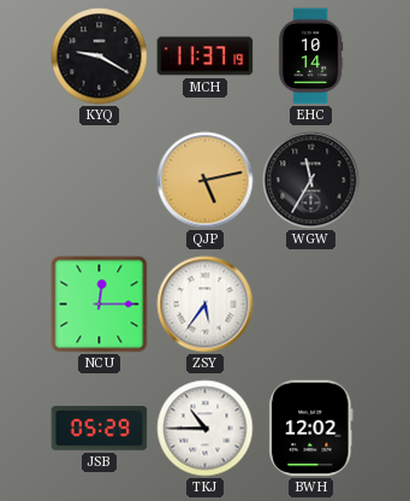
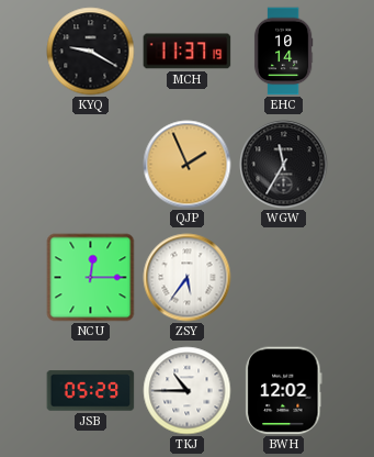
QJP: 5:13 -> 1:56 (188, 165)
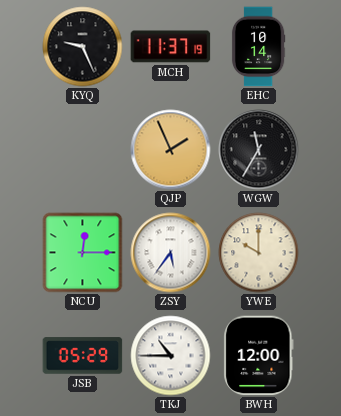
KYQ: 9:20 -> 9:26 (83, 47)
YWE: none -> 10:00 (259, 253)
BWH: 12:02 -> 12:00 (259, 356)
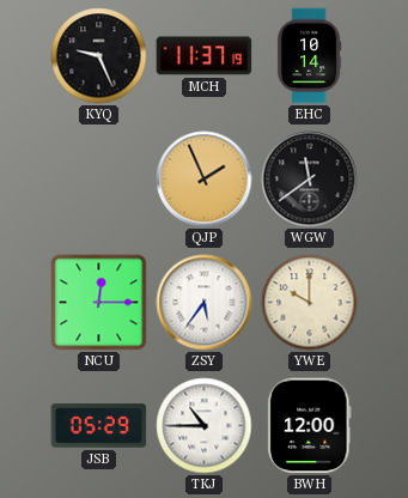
WGW: 11:35 -> 11:39 (310, 180)
